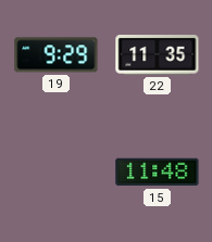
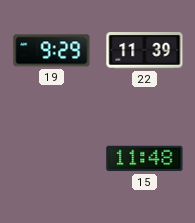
22: 11:35 -> 11:39 (145, 51)
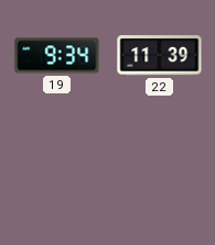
19: 9:29 -> 9:34 (57, 56)
15: 11:48 -> none (145, 159)
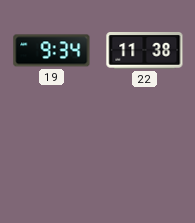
22: 11:39 -> 11:38 (145, 51)
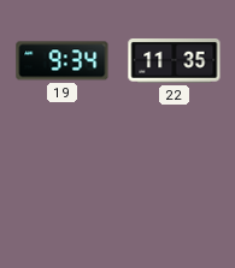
22: 11:38 -> 11:35 (175, 61)
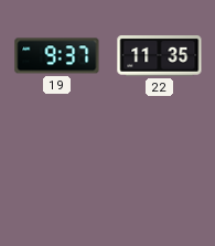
19: 9:34 -> 9:37 (57, 56)
